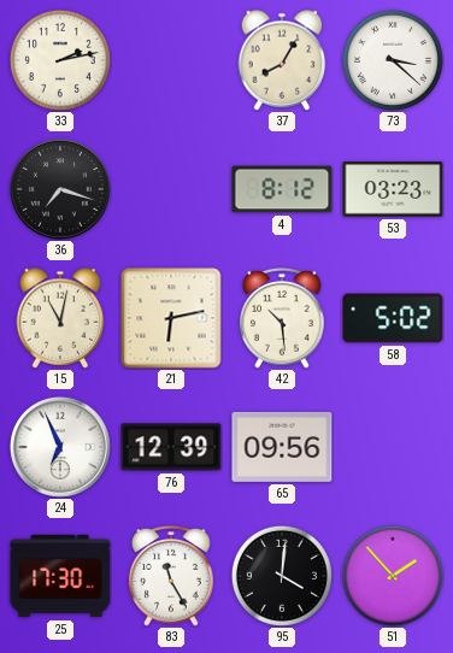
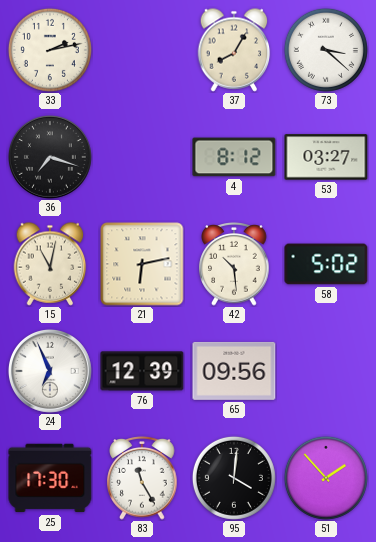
53: 03:23 -> 03:27 (326, 157)
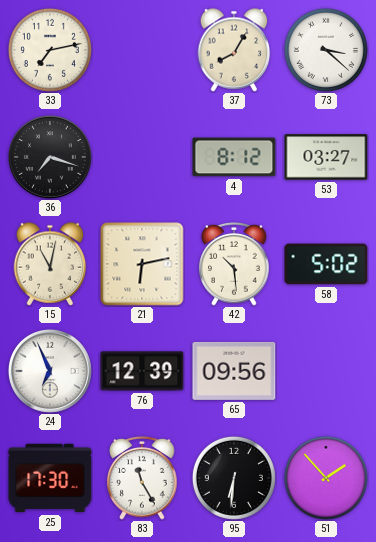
33: 2:13 -> 7:13 (50, 50)
95: 4:01 -> 6:31 (234, 478)
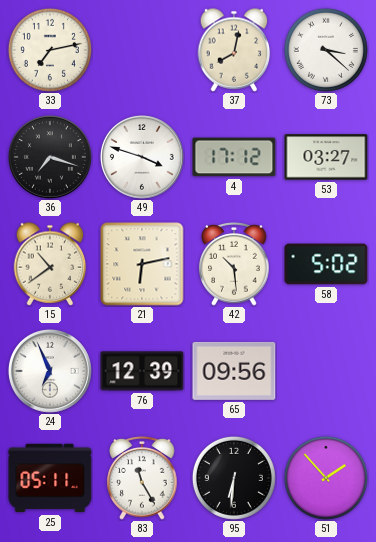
37: 8:05 -> 8:02 (234, 50)
49: none -> 3:48 (142, 157)
4: 8:12 -> 17:12 (234, 157)
15: 11:02 -> 10:39 (50, 264)
25: 17:30 -> 05:11 (50, 478)
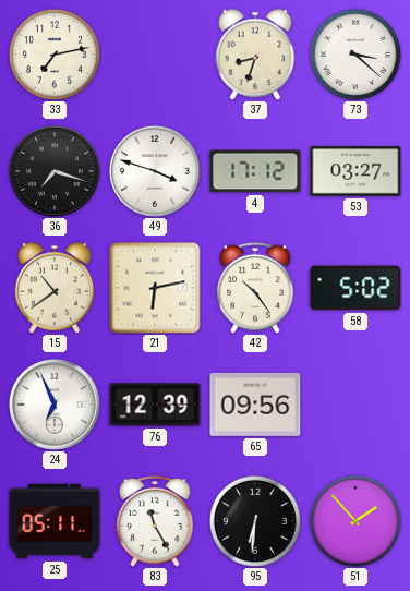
37: 8:02 -> 8:33 (255, 55)
42: 10:29 -> 10:24 (255, 288)
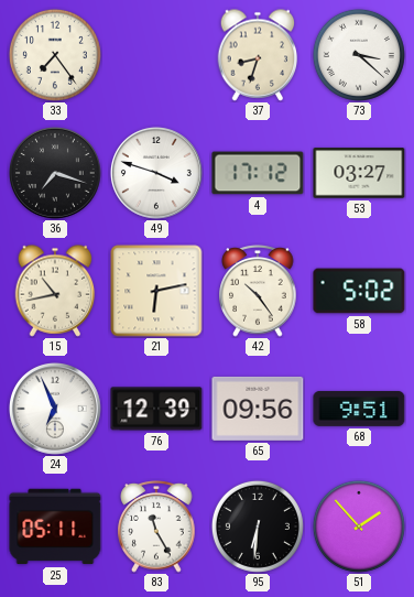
33: 7:13 -> 7:24 (55, 55)
15: 10:39 -> 10:43 (55, 291)
68: none -> 9:51 (359, 409)
